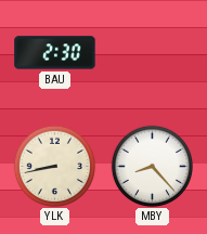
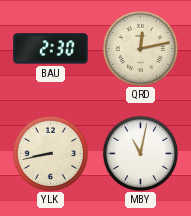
QRD: none -> 12:13 (140, 48)
MBY: 8:23 -> 11:02 (140, 153)
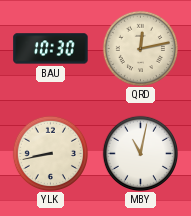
BAU: 2:30 -> 10:30 (51, 49)
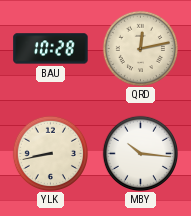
BAU: 10:30 -> 10:28 (51, 49)
MBY: 11:02 -> 10:16 (140, 153)
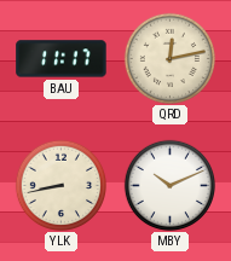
BAU: 10:28 -> 11:17 (62, 59)
MBY: 10:16 -> 10:11 (169, 185)
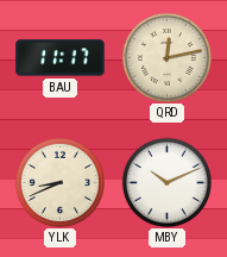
YLK: 8:43 -> 8:41 (59, 182)
